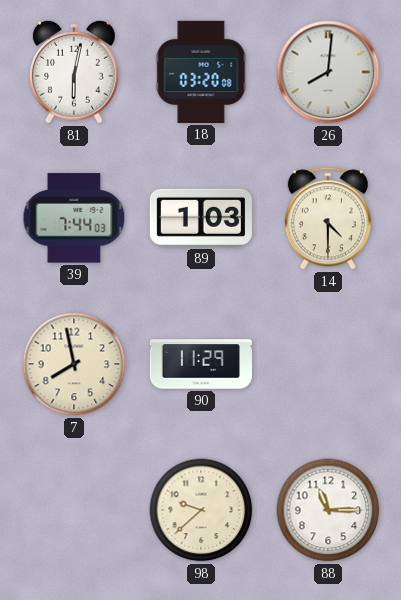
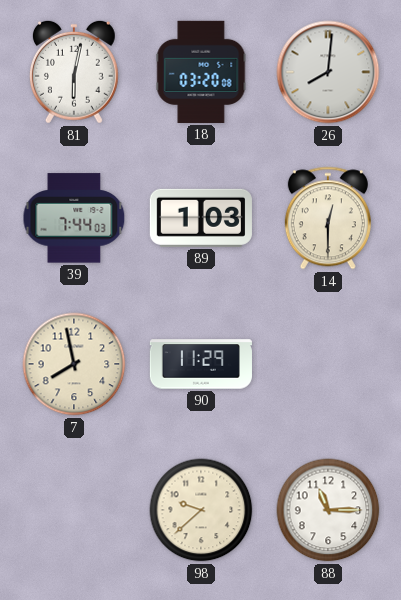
14: 4:30 -> 12:30 (328, 218)
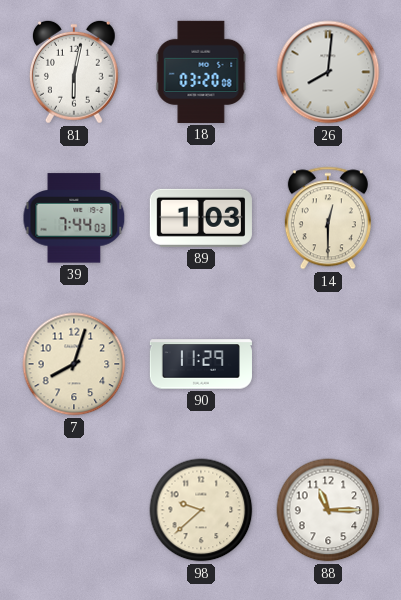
7: 7:58 -> 8:03 (74, 364)
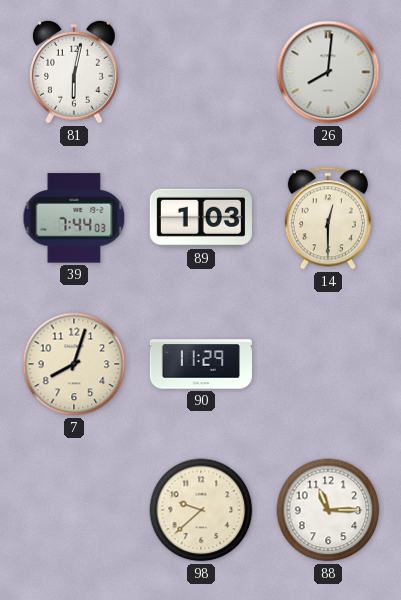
18: 03:20 -> none (201, 72)
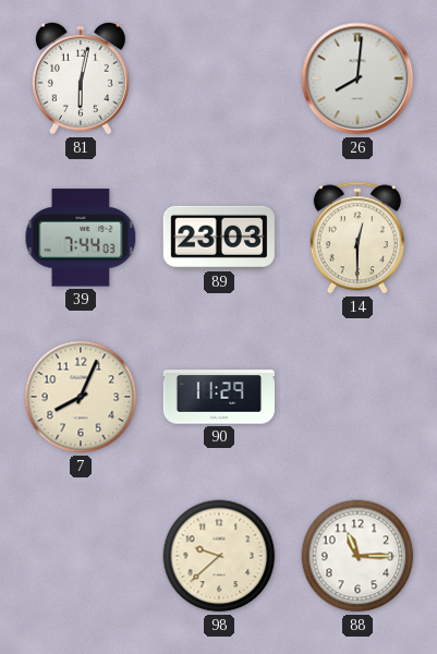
89: 1:03 -> 23:03 (219, 238)
7: 8:03 -> 8:04 (81, 397)
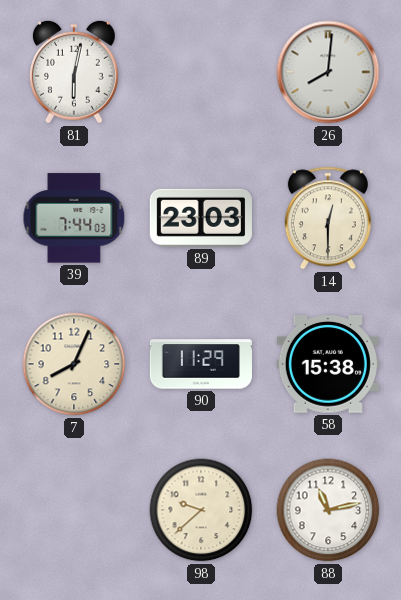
58: none -> 15:38 (328, 365)
88: 11:15 -> 11:13 (328, 510)
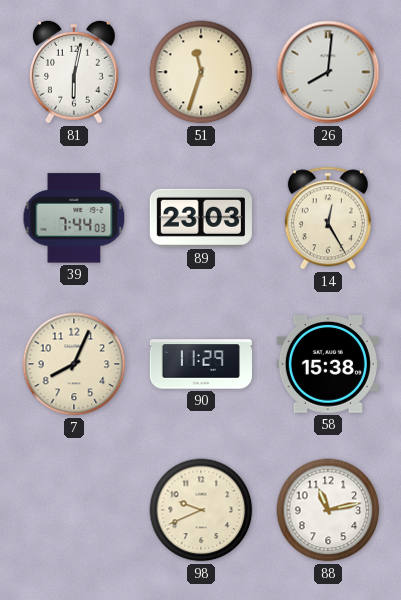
51: none -> 11:33 (201, 72)
14: 12:30 -> 12:25 (328, 218)
98: 9:38 -> 9:41 (201, 510)
